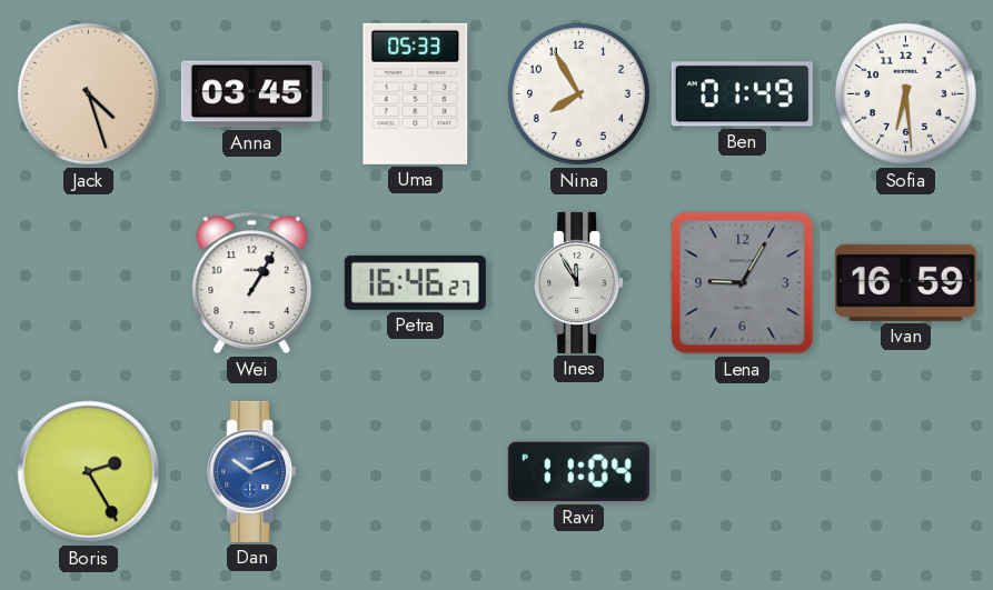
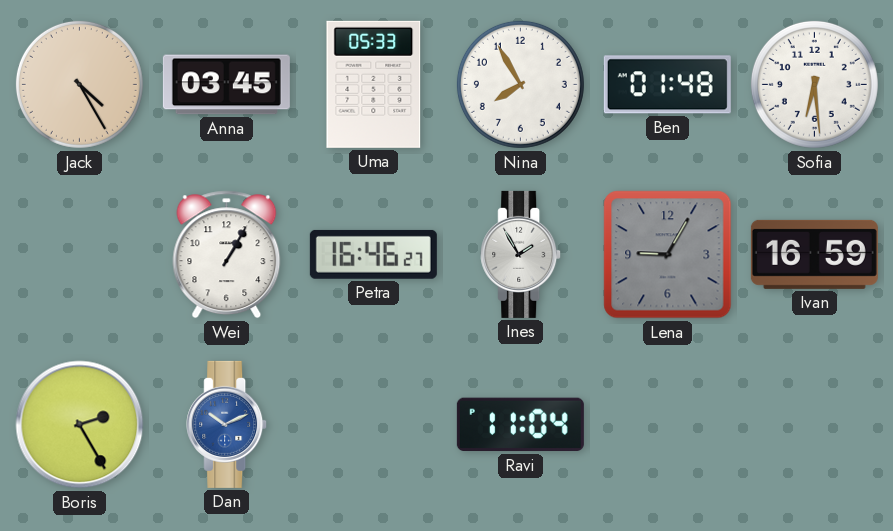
Jack: 4:27 -> 4:25 (79, 84)
Ben: 01:49 -> 01:48 (667, 85)
Ines: 11:55 -> 1:55 (521, 254)
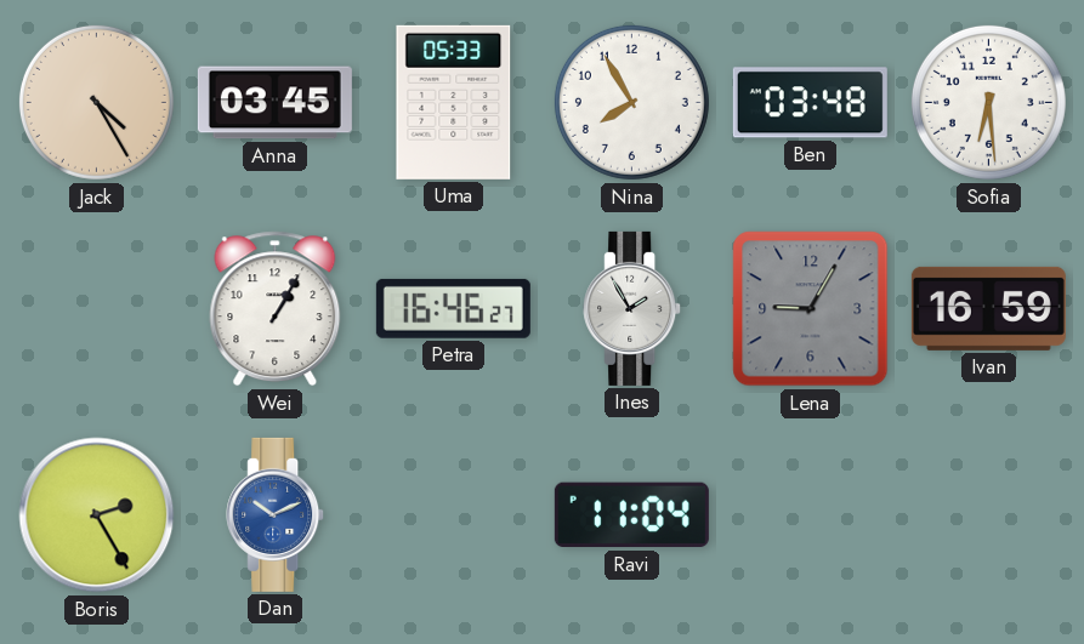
Ben: 01:48 -> 03:48 (810, 103)
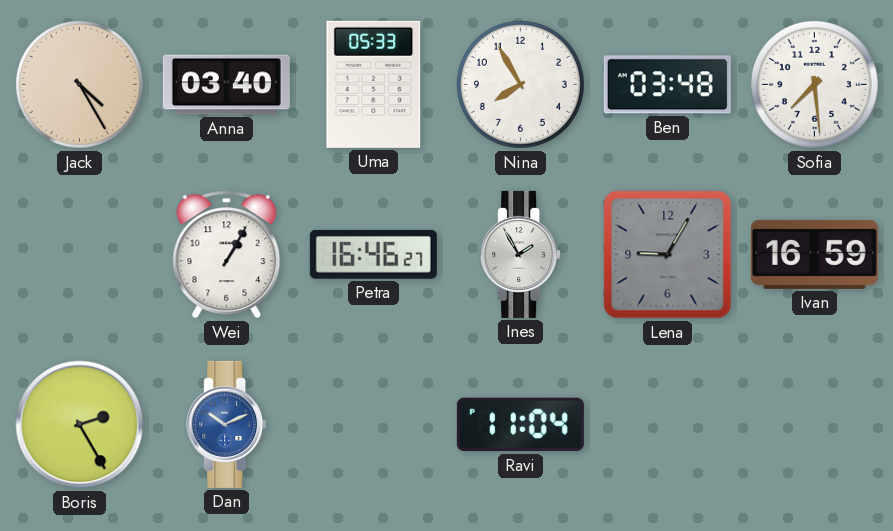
Anna: 03:45 -> 03:40 (226, 85)
Sofia: 6:29 -> 7:29 (814, 84)
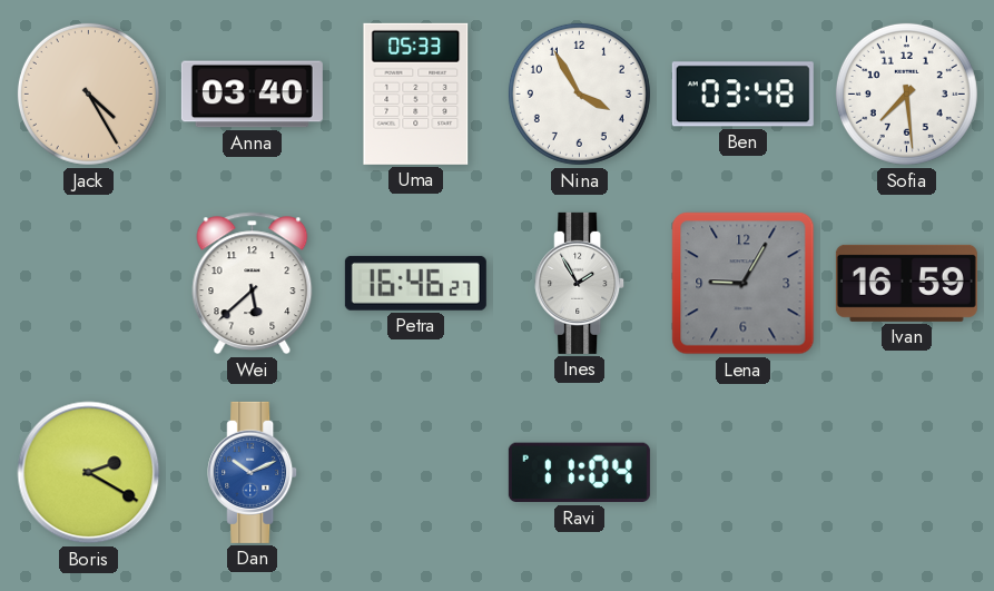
Nina: 7:55 -> 3:55 (579, 93)
Wei: 1:05 -> 5:38 (253, 284)
Boris: 2:25 -> 2:20 (89, 473)
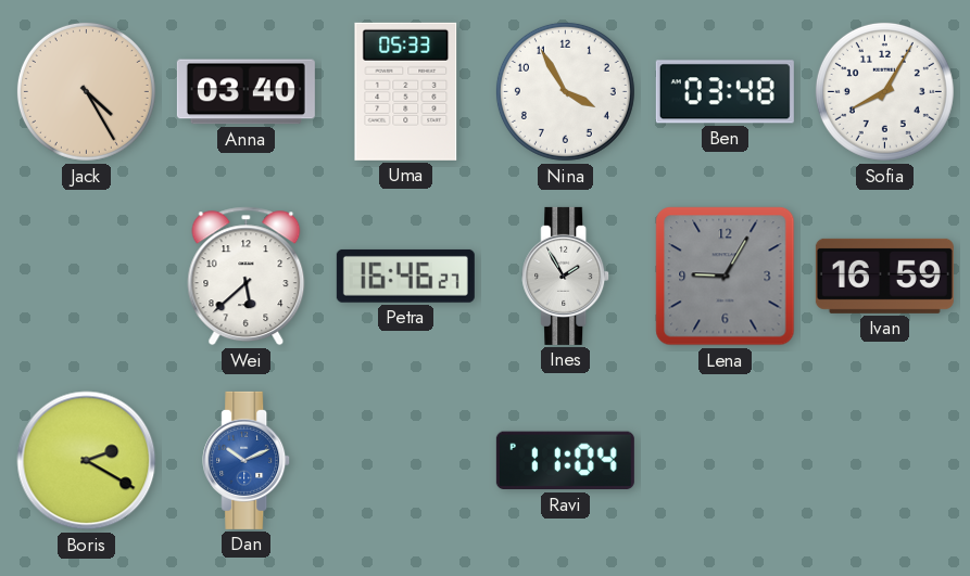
Sofia: 7:29 -> 8:05 (884, 91)
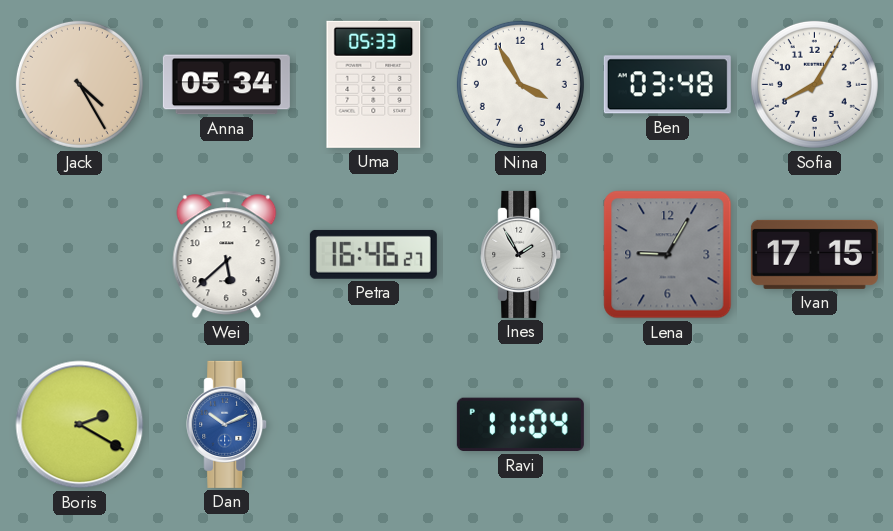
Anna: 03:40 -> 05:34 (226, 85)
Ivan: 16:59 -> 17:15 (814, 254)
